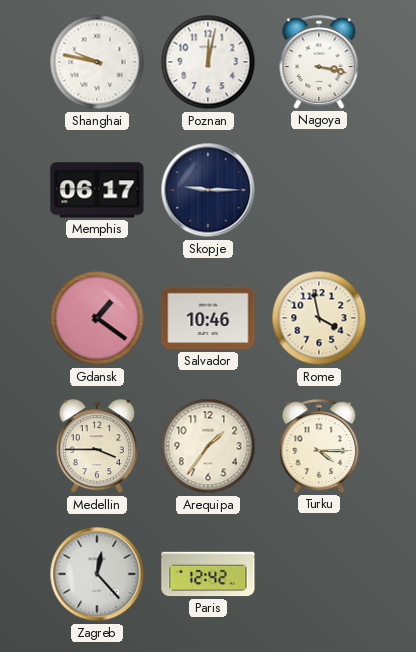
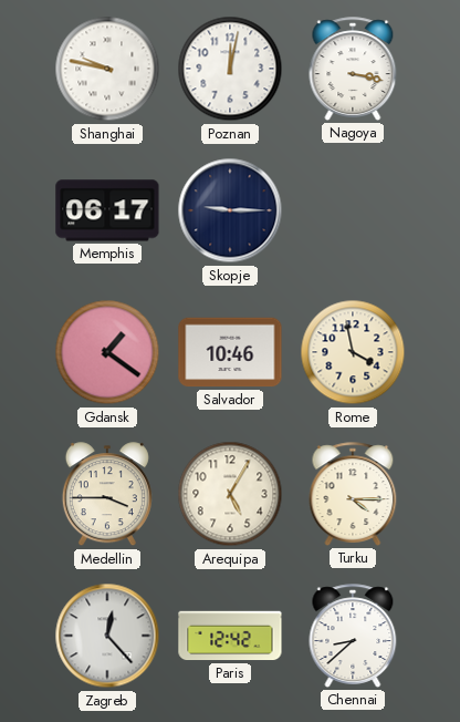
Arequipa: 1:36 -> 5:05 (230, 494)
Chennai: none -> 8:38 (353, 636)
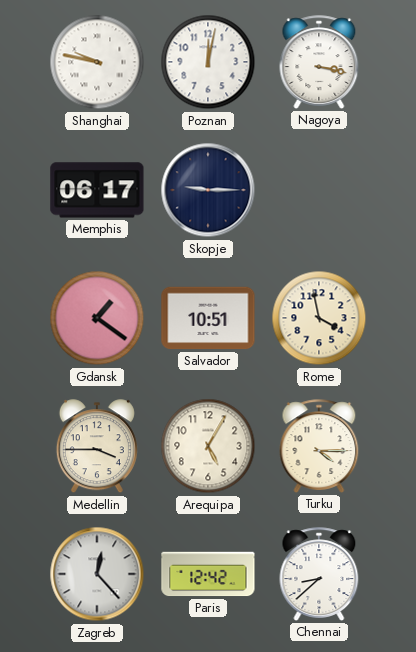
Salvador: 10:46 -> 10:51 (208, 318)
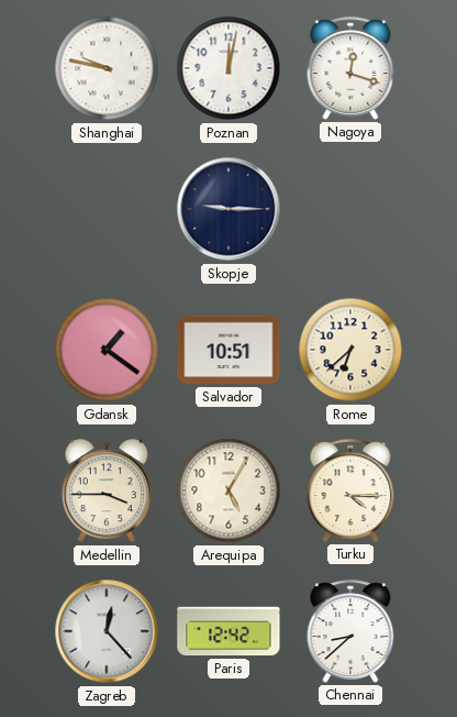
Nagoya: 3:17 -> 12:18 (350, 68)
Memphis: 06:17 -> none (97, 190)
Rome: 3:58 -> 6:38 (350, 350)
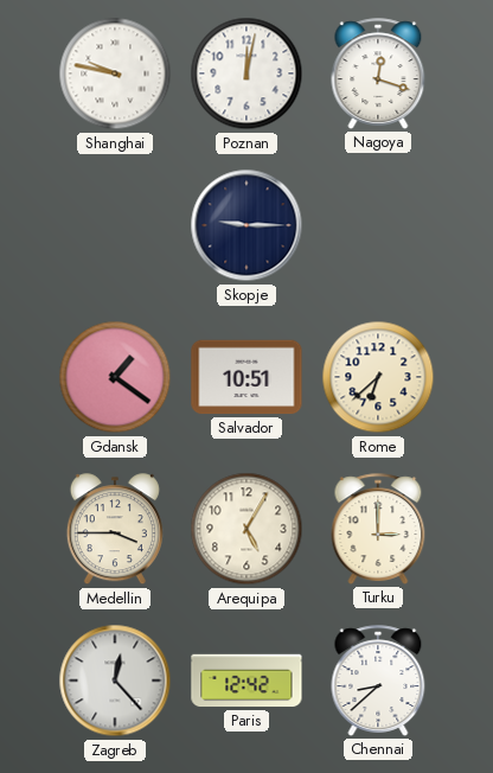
Turku: 4:15 -> 3:00 (378, 529)
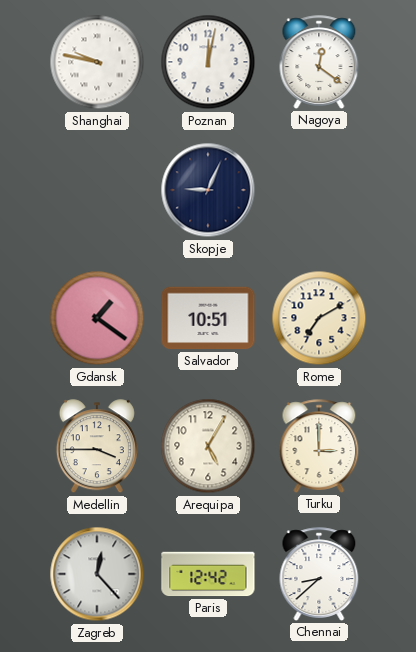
Nagoya: 12:18 -> 12:21 (319, 62)
Skopje: 9:15 -> 9:04 (208, 190)
Rome: 6:38 -> 7:10 (319, 318)
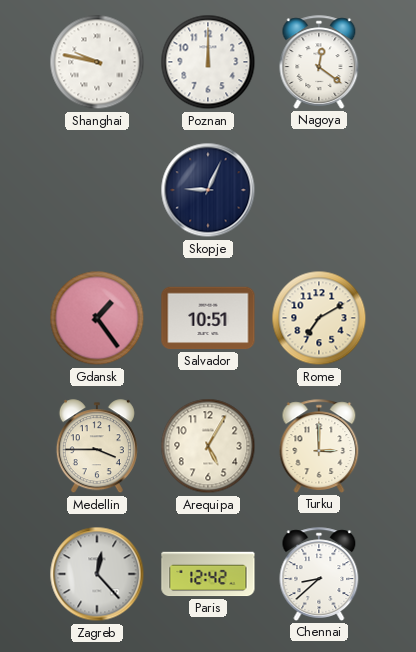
Poznan: 12:02 -> 12:00 (208, 62)
Gdansk: 1:21 -> 1:24 (97, 318)
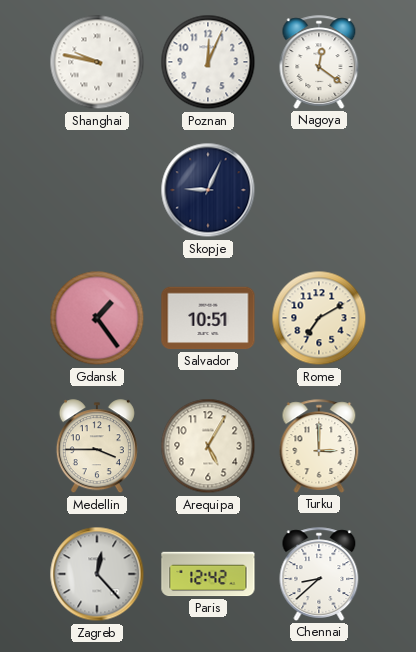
Poznan: 12:00 -> 12:04 (208, 62)
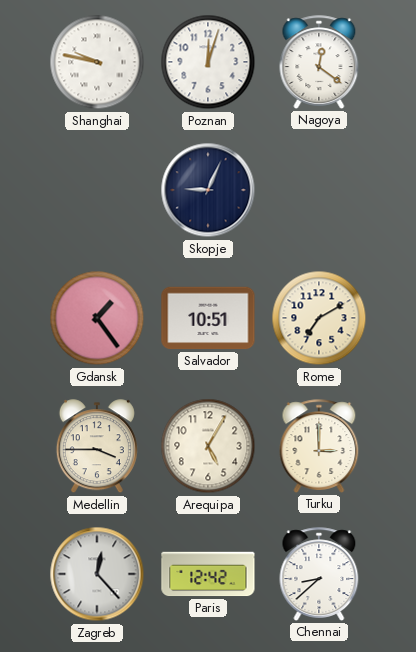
Poznan: 12:04 -> 12:03 (208, 62)
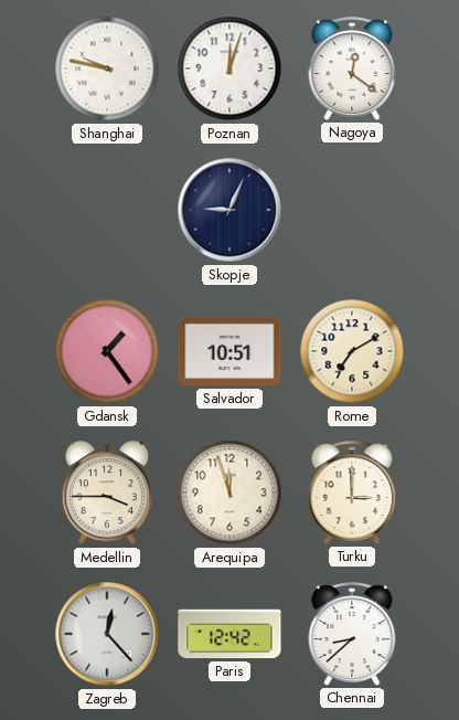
Arequipa: 5:05 -> 11:57 (229, 493)
